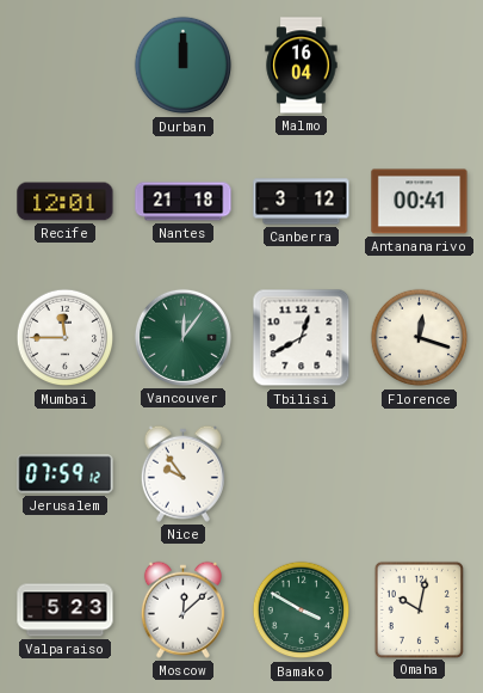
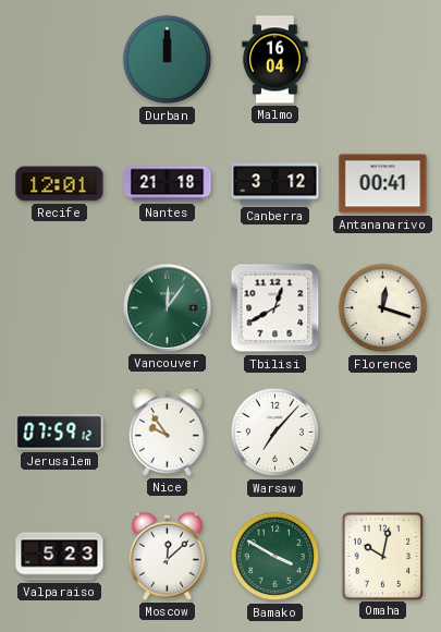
Mumbai: 11:45 -> none (66, 338)
Warsaw: none -> 7:07 (275, 433)
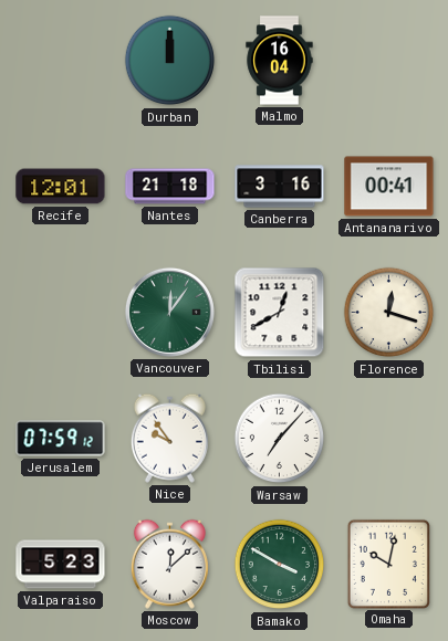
Canberra: 3:12 -> 3:16 (280, 187)
